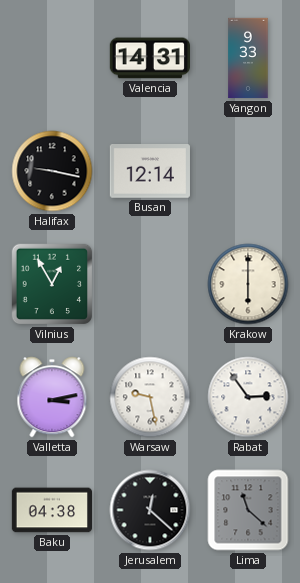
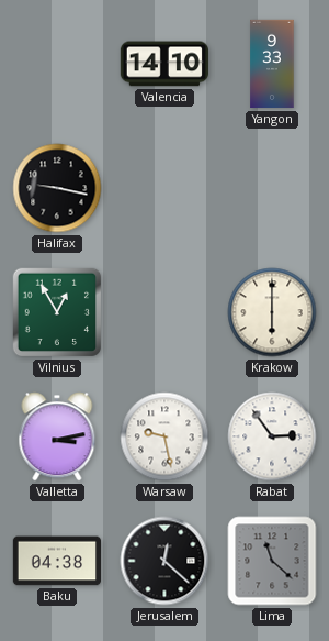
Valencia: 14:31 -> 14:10 (164, 64)
Busan: 12:14 -> none (149, 172)
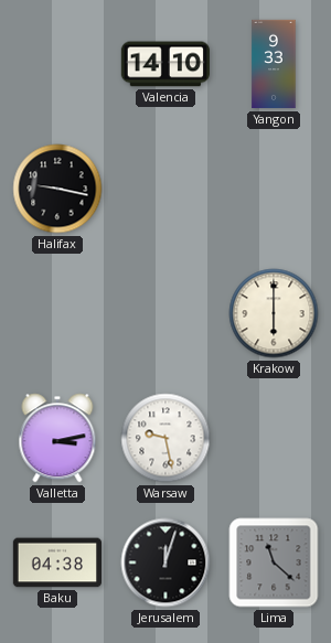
Vilnius: 12:55 -> none (57, 312)
Rabat: 2:54 -> none (272, 436)
Jerusalem: 12:22 -> 12:03 (165, 562)
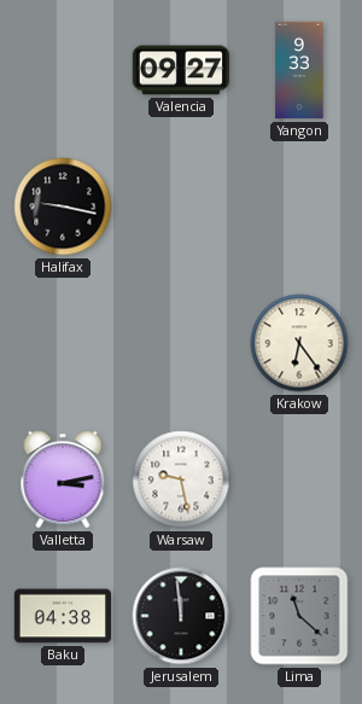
Valencia: 14:10 -> 09:27 (181, 70)
Krakow: 6:00 -> 6:24 (299, 343)
Jerusalem: 12:03 -> 11:59 (181, 616)
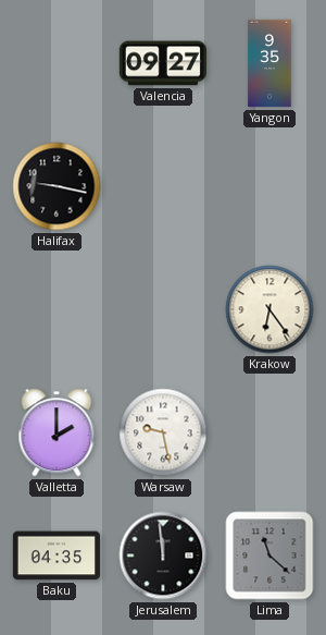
Yangon: 9:33 -> 9:35 (269, 63)
Valletta: 3:13 -> 2:00 (57, 432)
Baku: 04:38 -> 04:35 (55, 555)
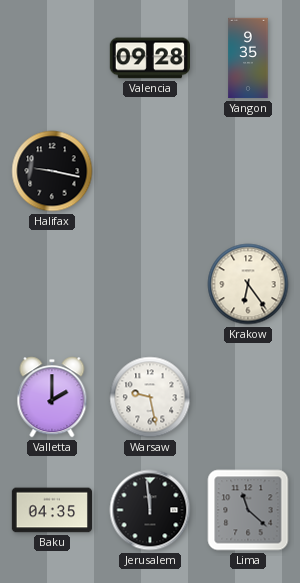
Valencia: 09:27 -> 09:28 (150, 58)
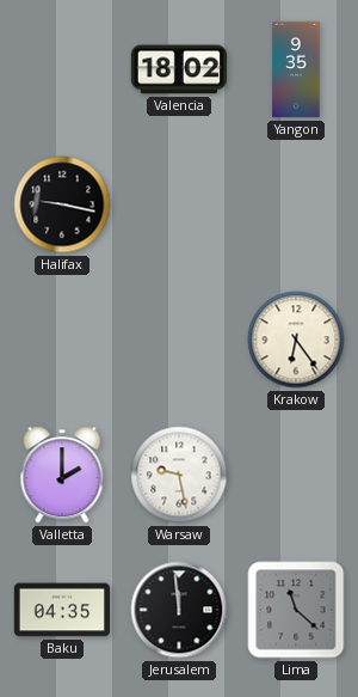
Valencia: 09:28 -> 18:02 (179, 69)
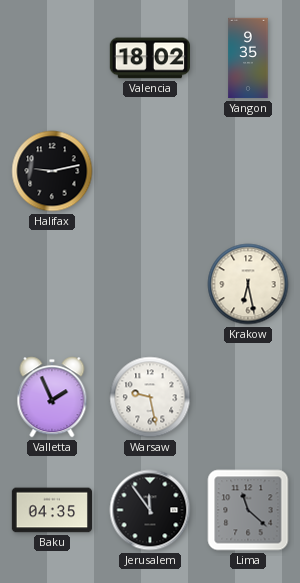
Halifax: 9:17 -> 9:13 (52, 171)
Krakow: 6:24 -> 6:28 (248, 284)
Valletta: 2:00 -> 1:56 (52, 397)
Jerusalem: 11:59 -> 11:54 (150, 510)
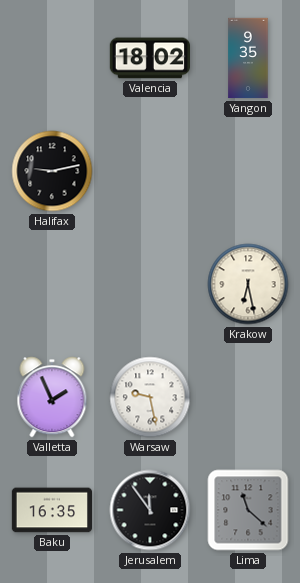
Baku: 04:35 -> 16:35 (51, 510)
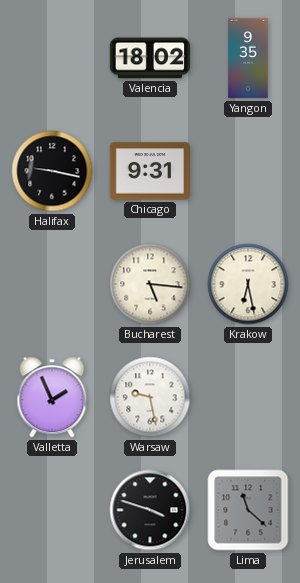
Halifax: 9:13 -> 9:17 (52, 171)
Chicago: none -> 9:31 (149, 171)
Bucharest: none -> 5:16 (150, 284)
Baku: 16:35 -> none (51, 510)
Jerusalem: 11:54 -> 3:48 (150, 510)
